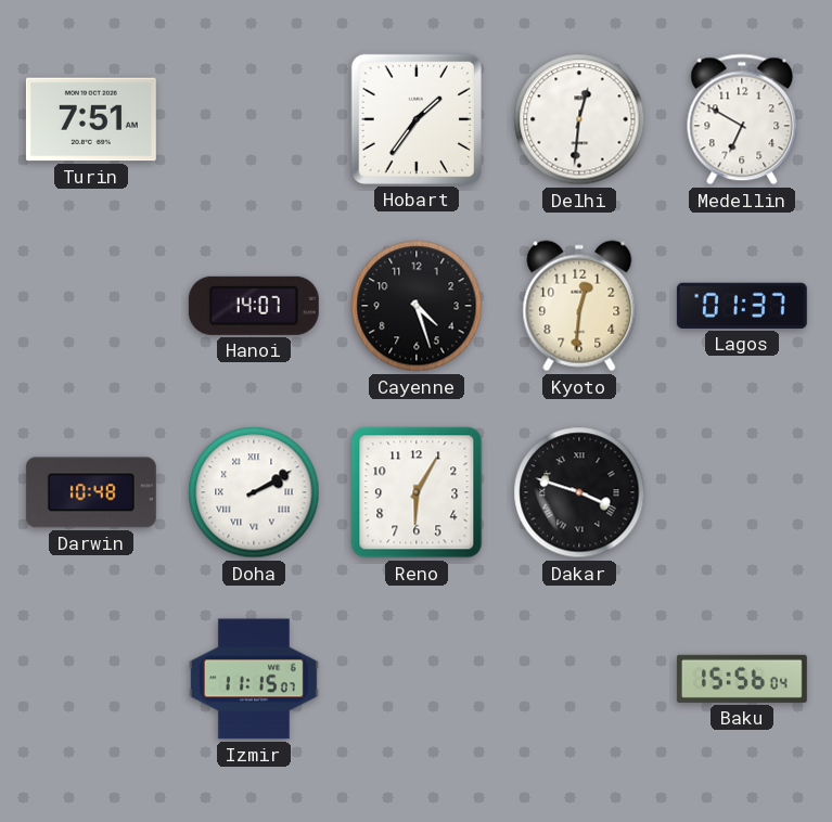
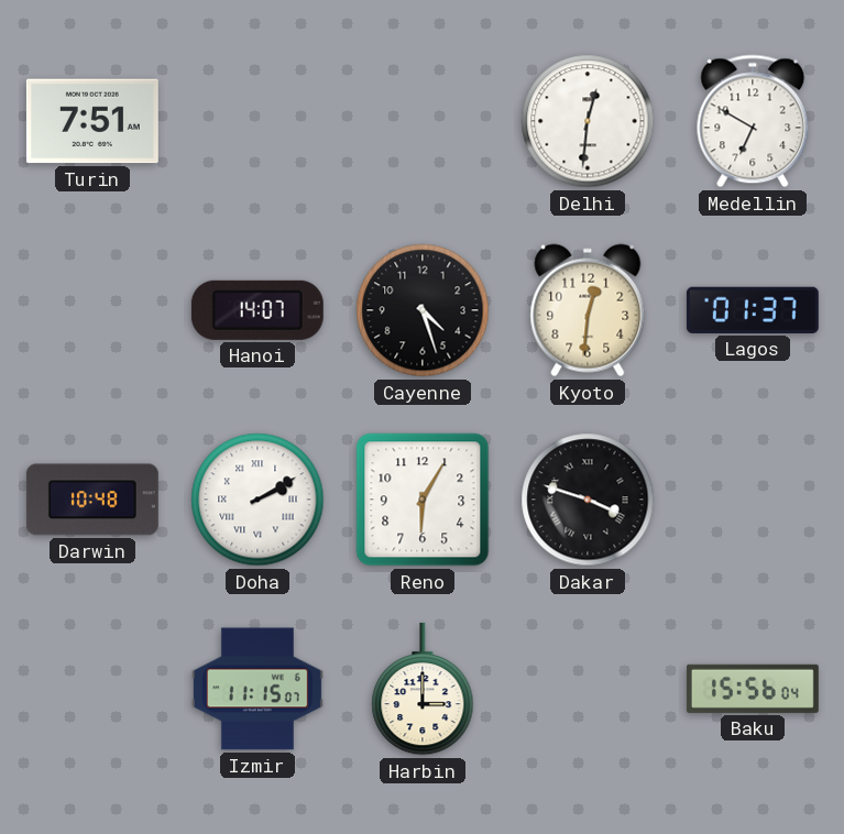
Hobart: 1:36 -> none (417, 119)
Harbin: none -> 3:00 (423, 689)
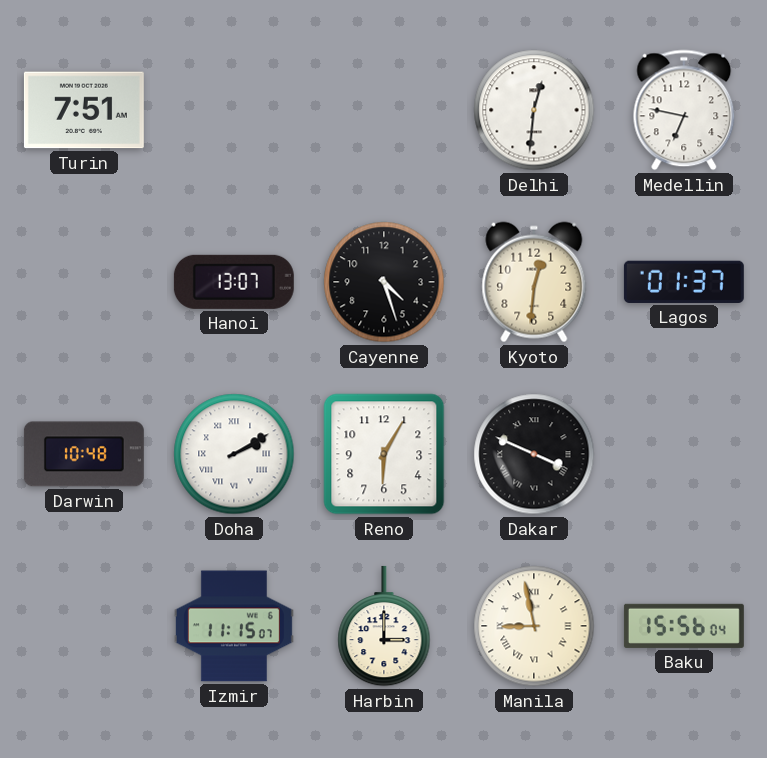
Medellin: 6:50 -> 6:47 (684, 110)
Hanoi: 14:07 -> 13:07 (234, 282)
Dakar: 3:48 -> 3:49 (534, 454)
Manila: none -> 8:58 (534, 626)
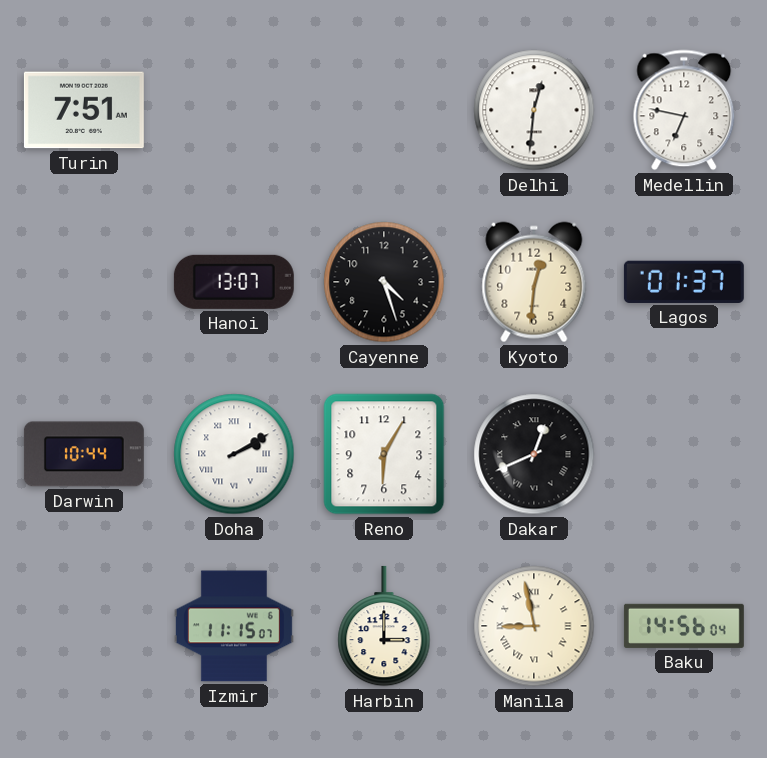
Darwin: 10:48 -> 10:44 (84, 454)
Dakar: 3:49 -> 12:41 (534, 454)
Baku: 15:56 -> 14:56 (684, 626)
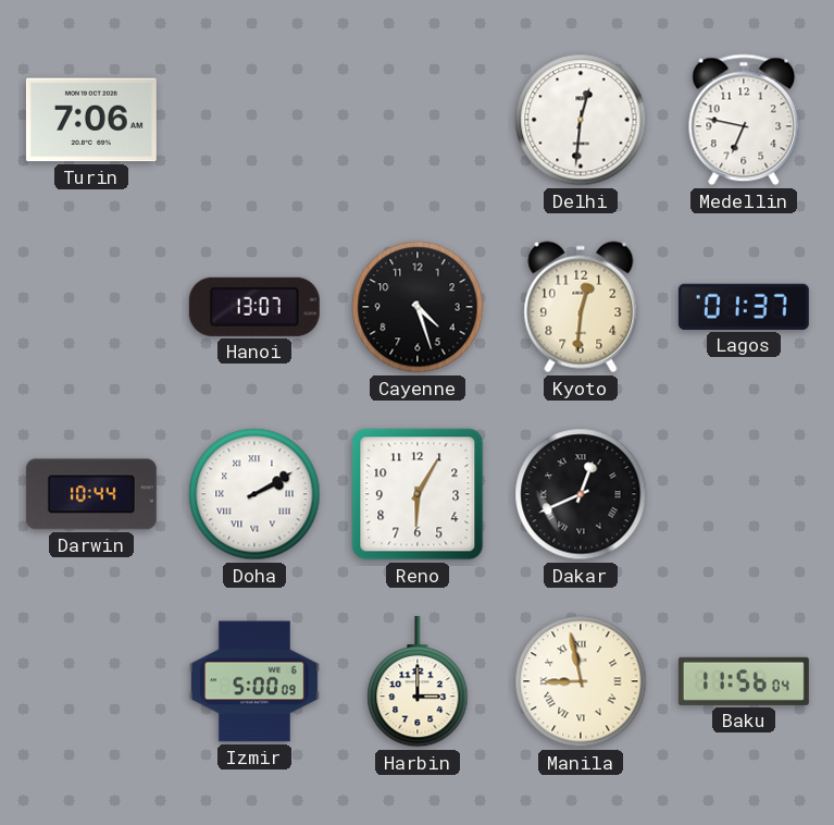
Turin: 7:51 -> 7:06 (91, 120)
Izmir: 11:15 -> 5:00 (254, 681)
Baku: 14:56 -> 11:56 (744, 681)
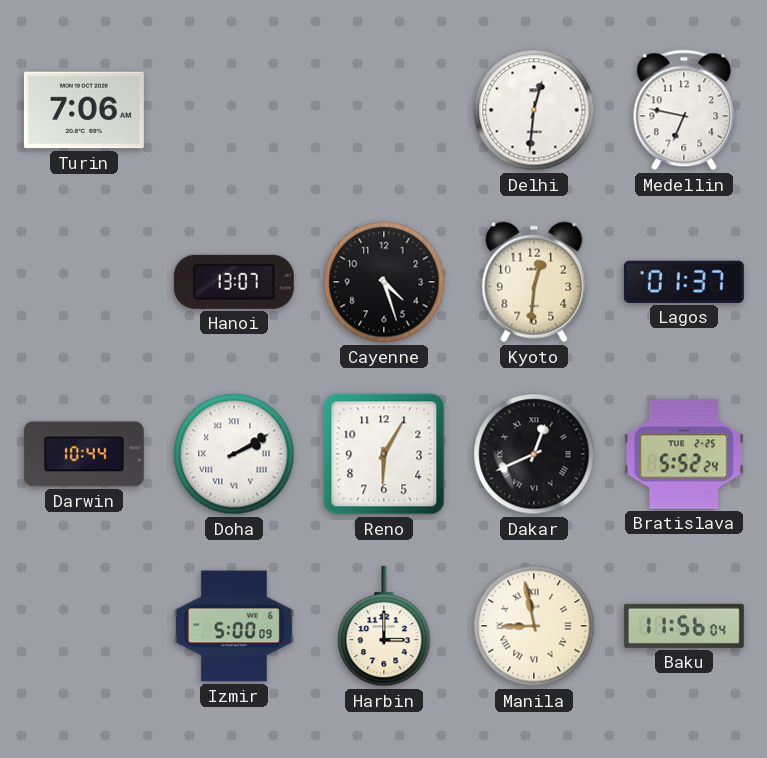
Bratislava: none -> 5:52 (684, 454)
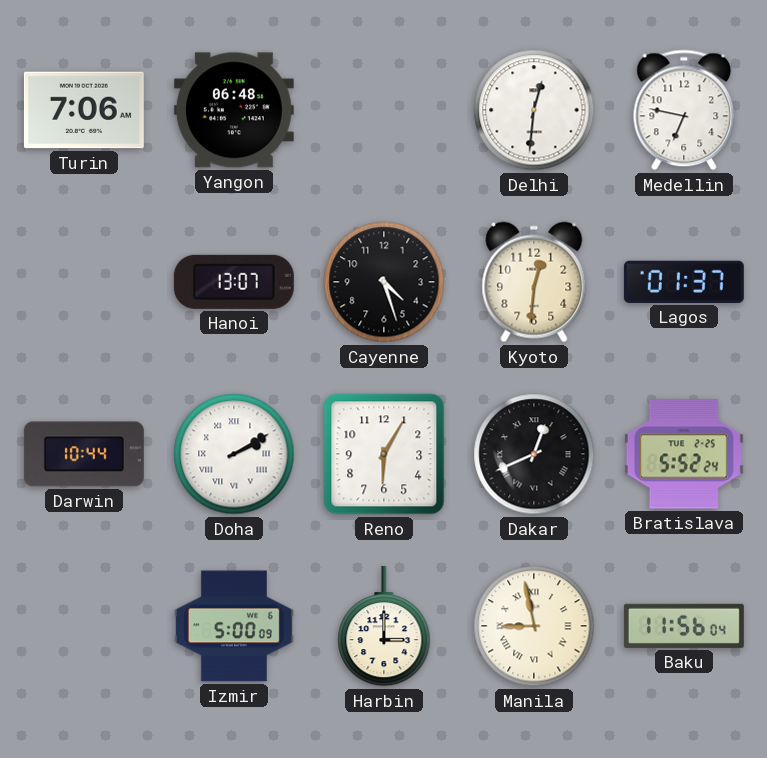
Yangon: none -> 06:48 (234, 110)
